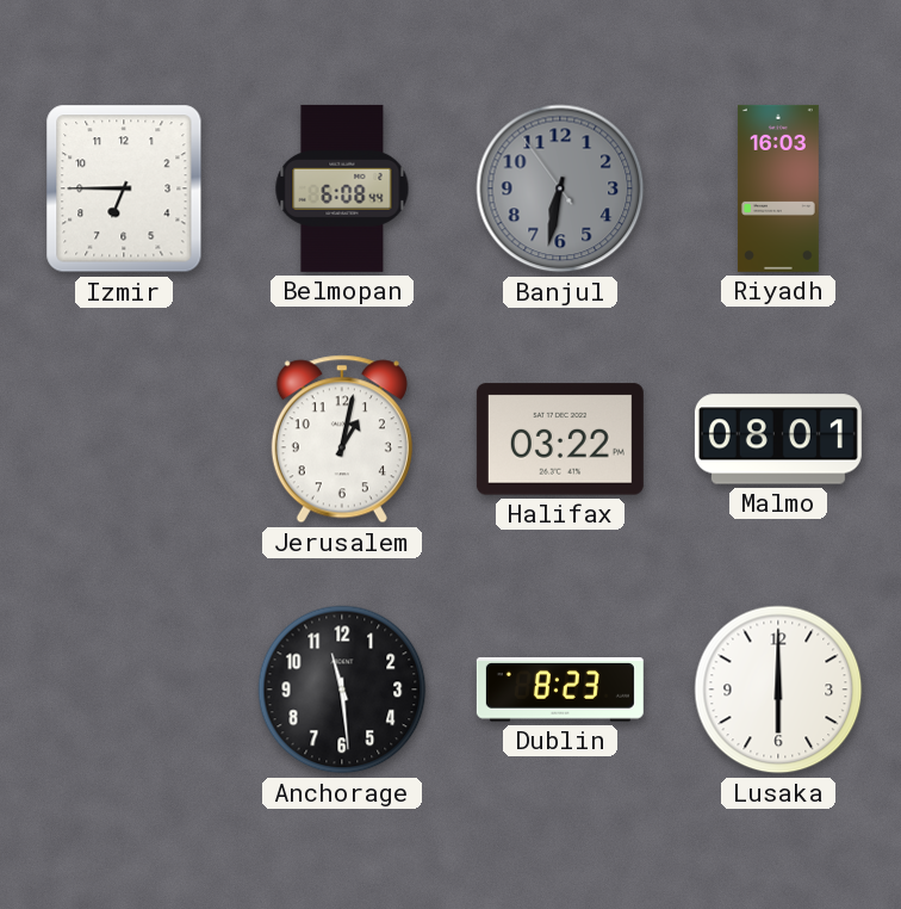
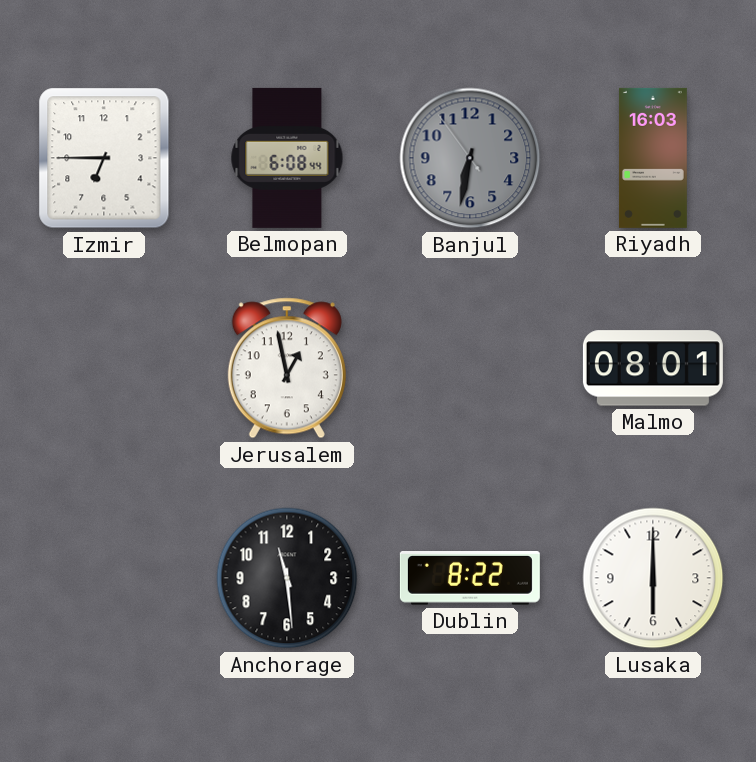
Jerusalem: 1:02 -> 12:58 (287, 368)
Halifax: 03:22 -> none (560, 439)
Dublin: 8:23 -> 8:22 (470, 579)
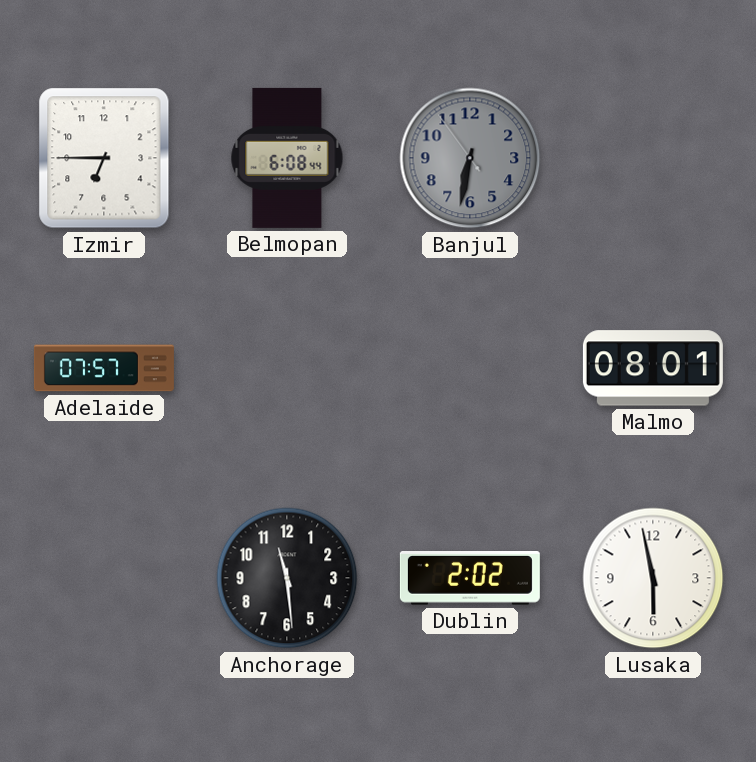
Riyadh: 16:03 -> none (653, 158)
Adelaide: none -> 07:57 (104, 368)
Jerusalem: 12:58 -> none (287, 368)
Dublin: 8:22 -> 2:02 (470, 579)
Lusaka: 6:00 -> 5:58 (653, 578)
